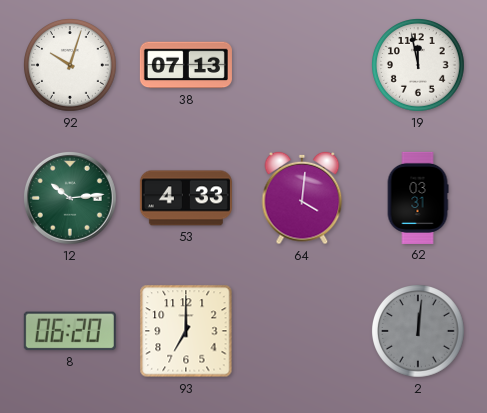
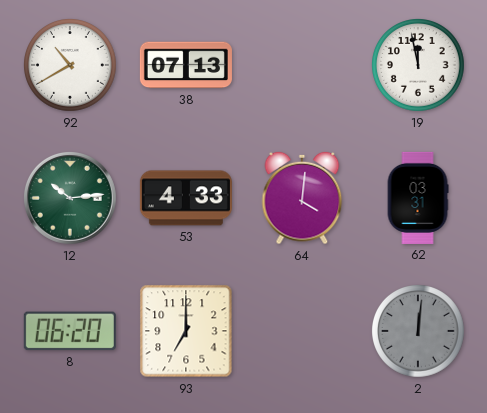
92: 10:03 -> 10:40 (71, 66)
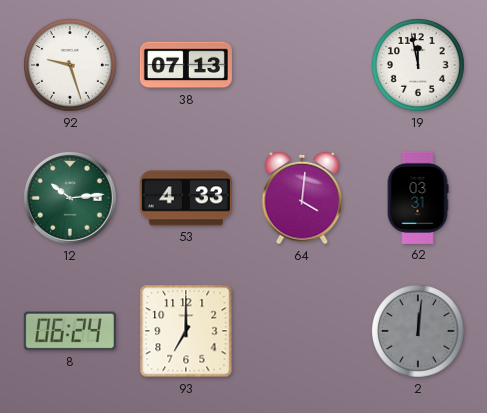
92: 10:40 -> 9:27 (71, 66)
8: 06:20 -> 06:24 (70, 331)
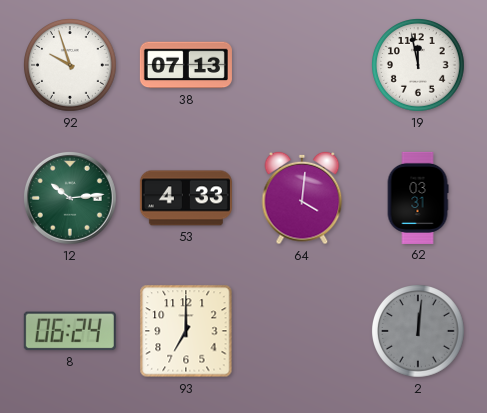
92: 9:27 -> 9:57 (71, 66)
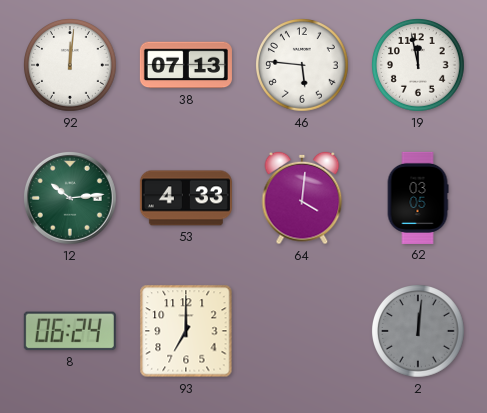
92: 9:57 -> 12:01 (71, 66)
46: none -> 5:46 (303, 66)
62: 03:31 -> 03:05 (418, 198)
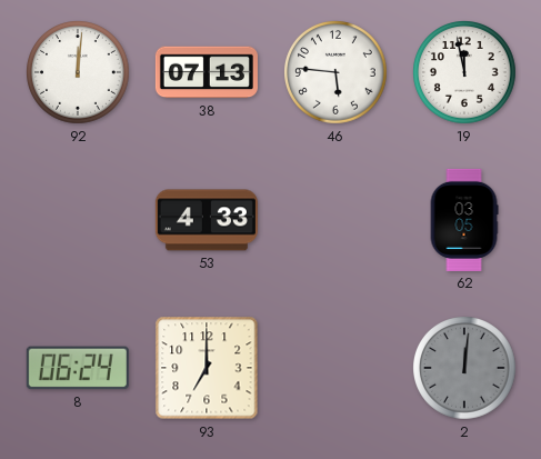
12: 10:14 -> none (70, 198)
64: 4:01 -> none (302, 198)
